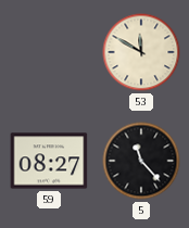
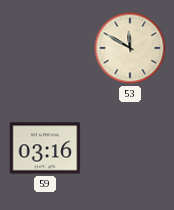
59: 08:27 -> 03:16 (45, 148)
5: 11:23 -> none (141, 161)
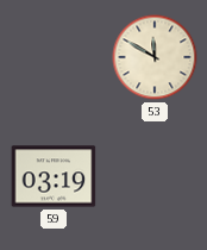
59: 03:16 -> 03:19 (54, 176)
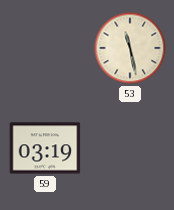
53: 11:50 -> 11:28 (130, 48)
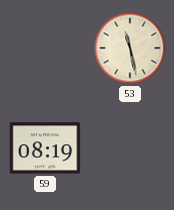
59: 03:19 -> 08:19 (45, 148)
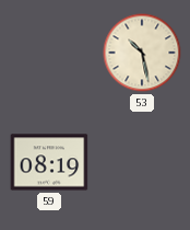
53: 11:28 -> 10:28 (142, 53)
